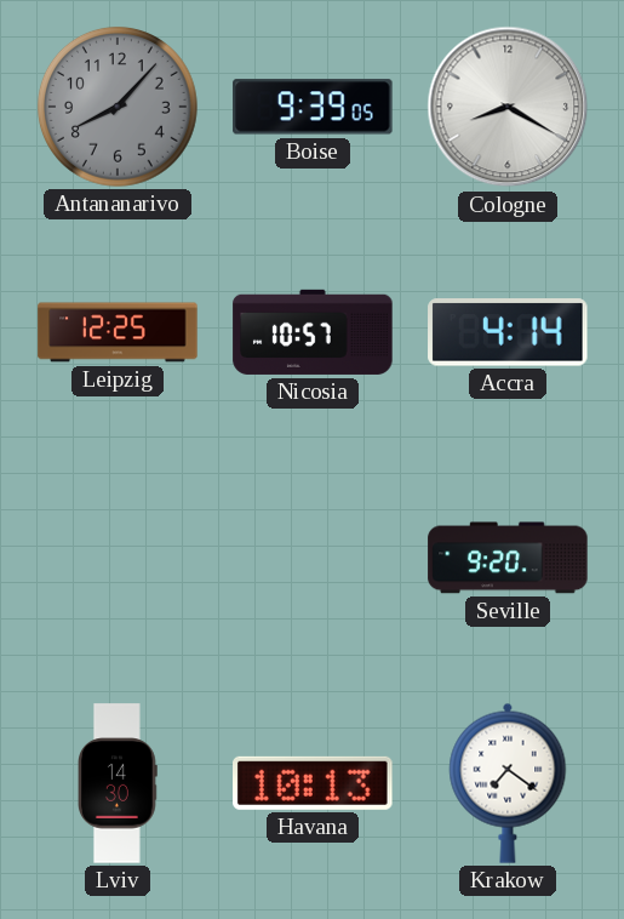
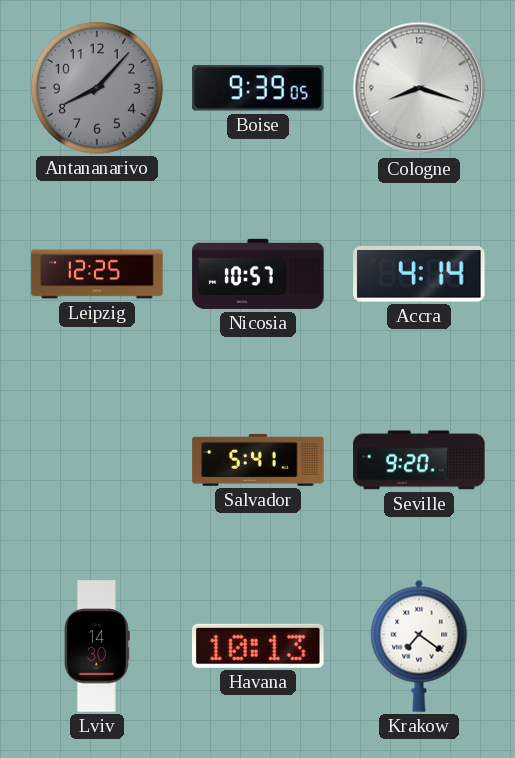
Cologne: 8:20 -> 8:18 (419, 88)
Salvador: none -> 5:41 (258, 460)
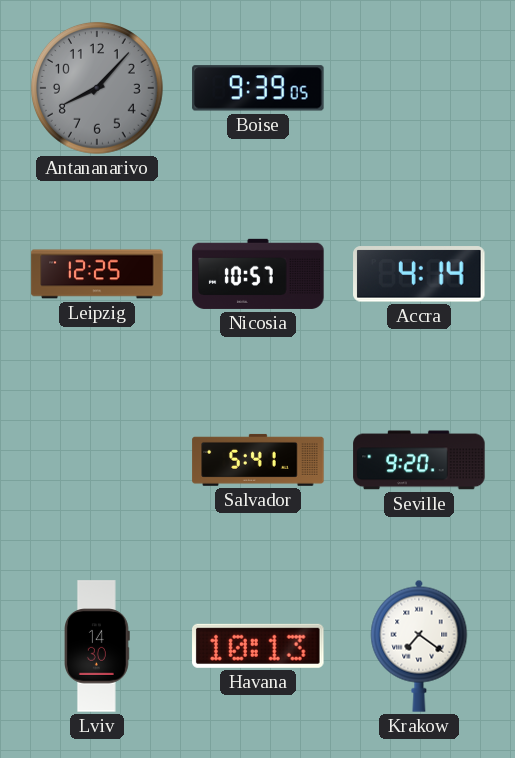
Cologne: 8:18 -> none (419, 88)
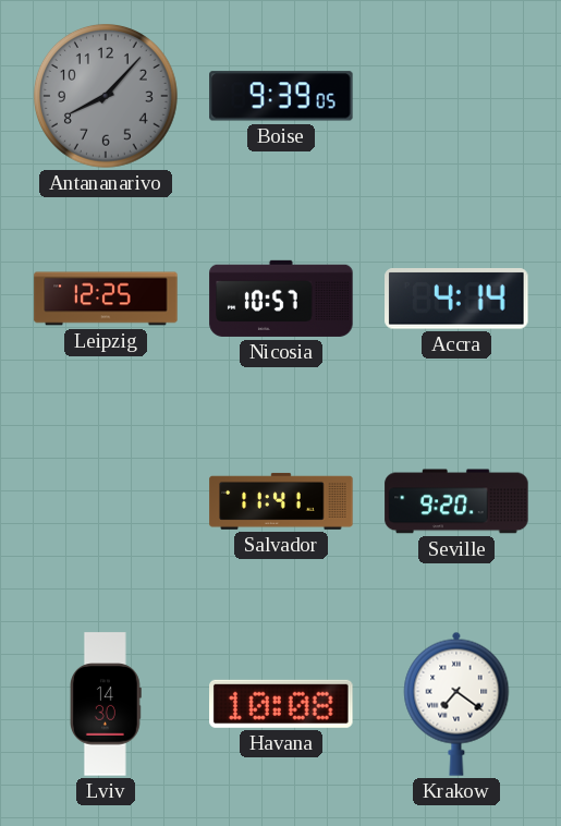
Salvador: 5:41 -> 11:41 (281, 501)
Havana: 10:13 -> 10:08 (281, 704)
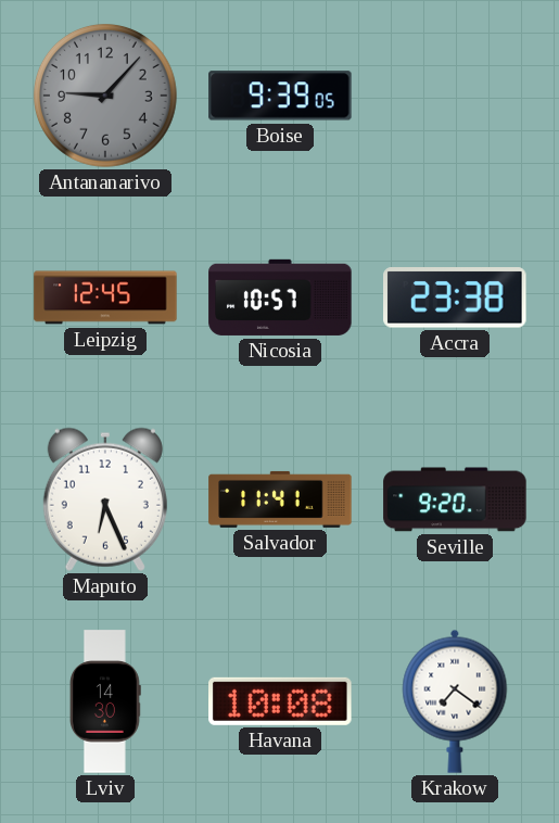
Antananarivo: 8:07 -> 9:07 (105, 96)
Leipzig: 12:25 -> 12:45 (105, 297)
Accra: 4:14 -> 23:38 (455, 297)
Maputo: none -> 6:26 (105, 499)
